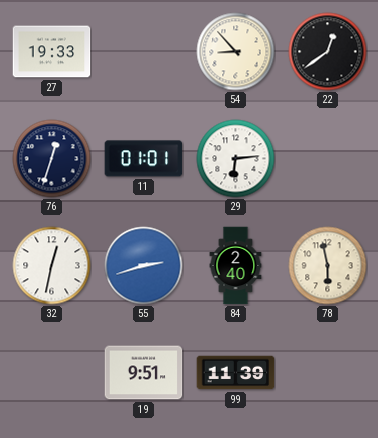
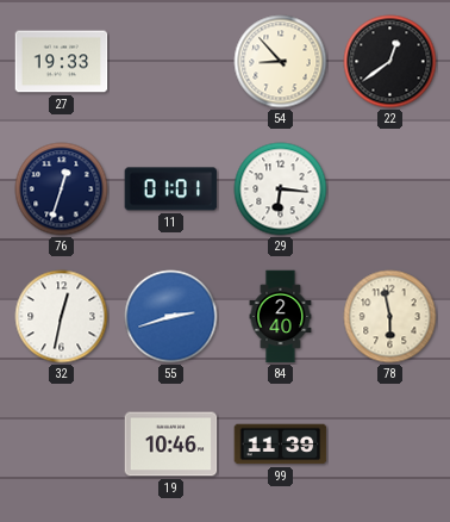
29: 6:14 -> 6:16 (281, 189)
19: 9:51 -> 10:46 (171, 445)
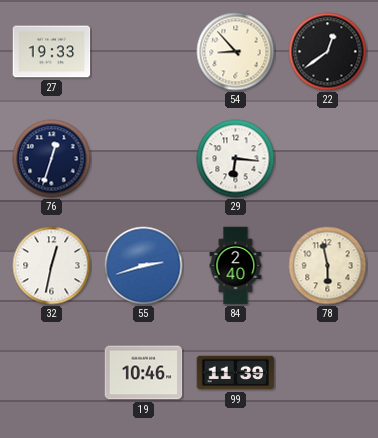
11: 01:01 -> none (171, 189)
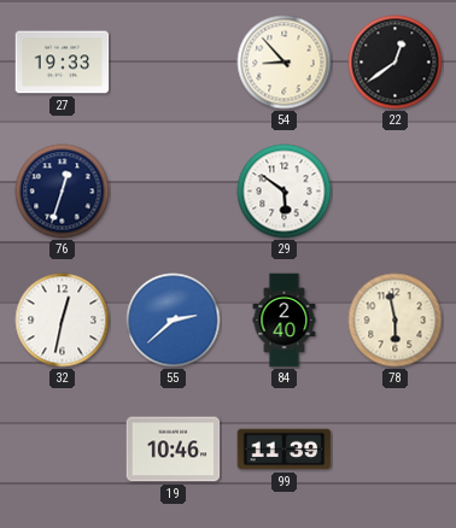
29: 6:16 -> 5:51 (285, 192)
55: 2:42 -> 2:38 (174, 321)
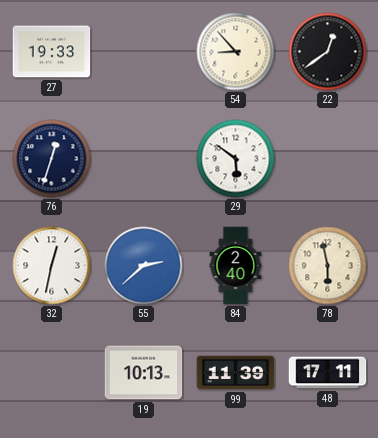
19: 10:46 -> 10:13 (144, 373)
48: none -> 17:11 (328, 373)
